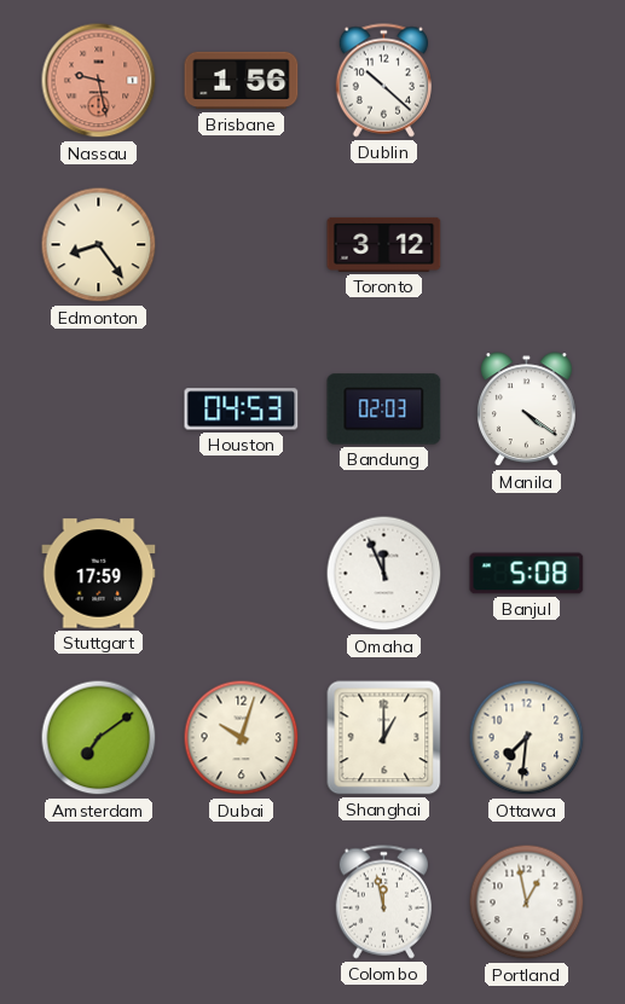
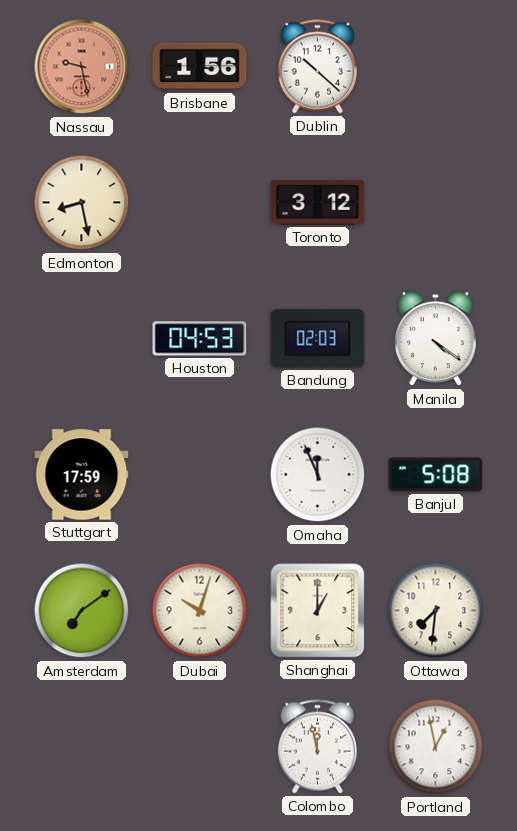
Edmonton: 8:24 -> 8:28 (82, 203)
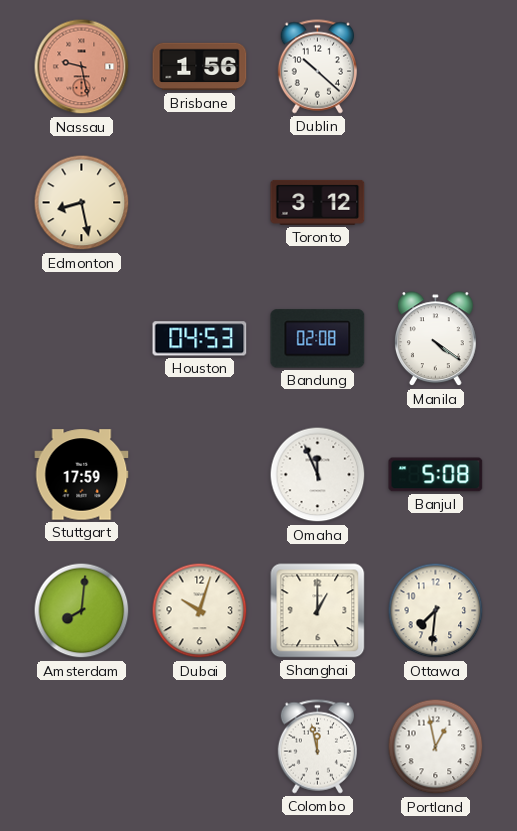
Bandung: 02:03 -> 02:08 (318, 339)
Amsterdam: 7:09 -> 8:01 (82, 611)
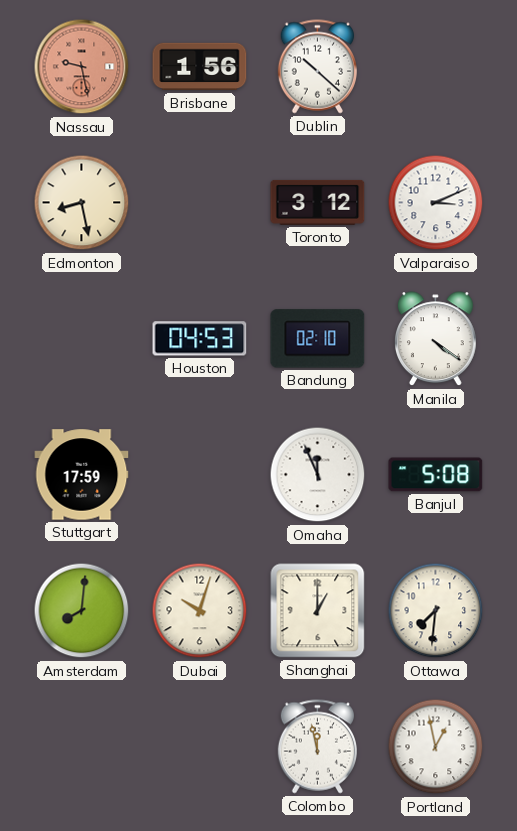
Valparaiso: none -> 3:11 (436, 203)
Bandung: 02:08 -> 02:10 (318, 339)
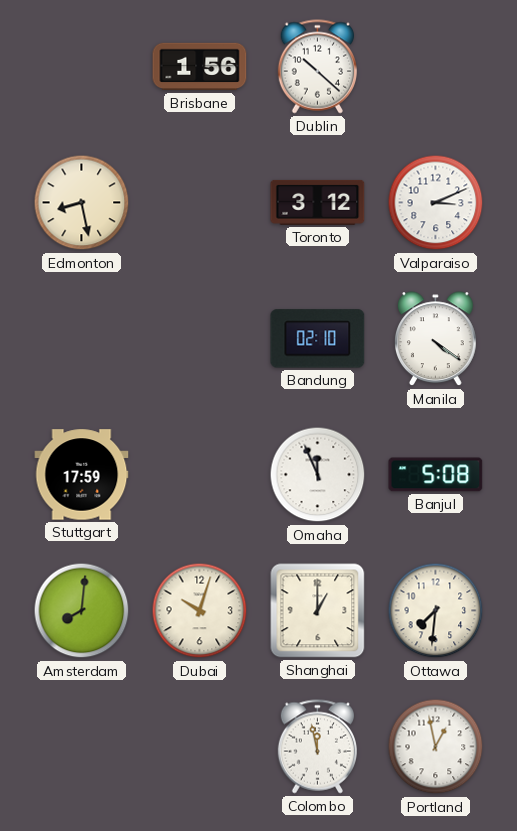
Nassau: 9:28 -> none (82, 67)
Houston: 04:53 -> none (200, 339)
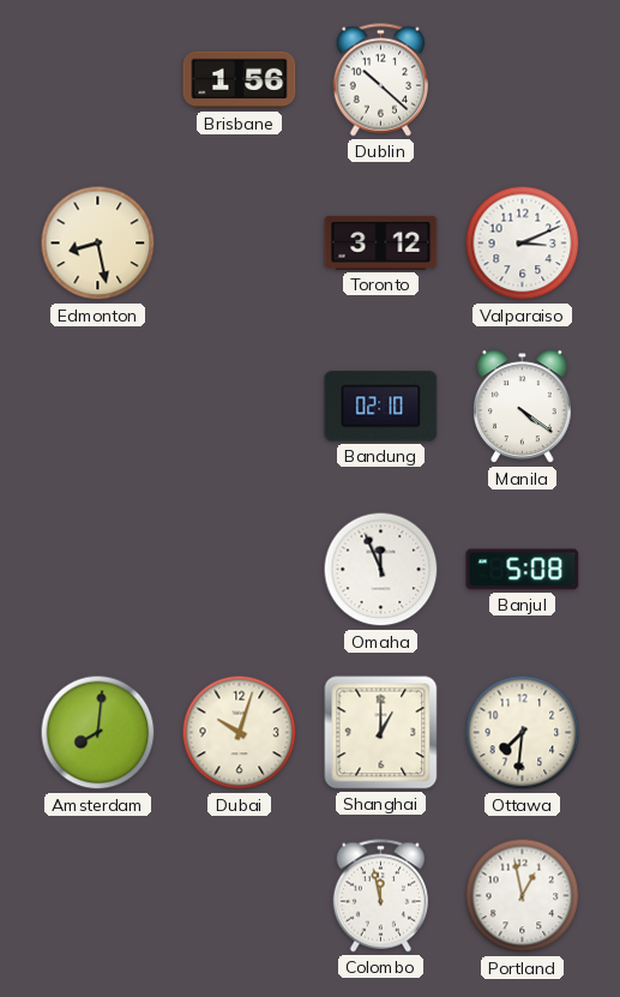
Stuttgart: 17:59 -> none (82, 475)
